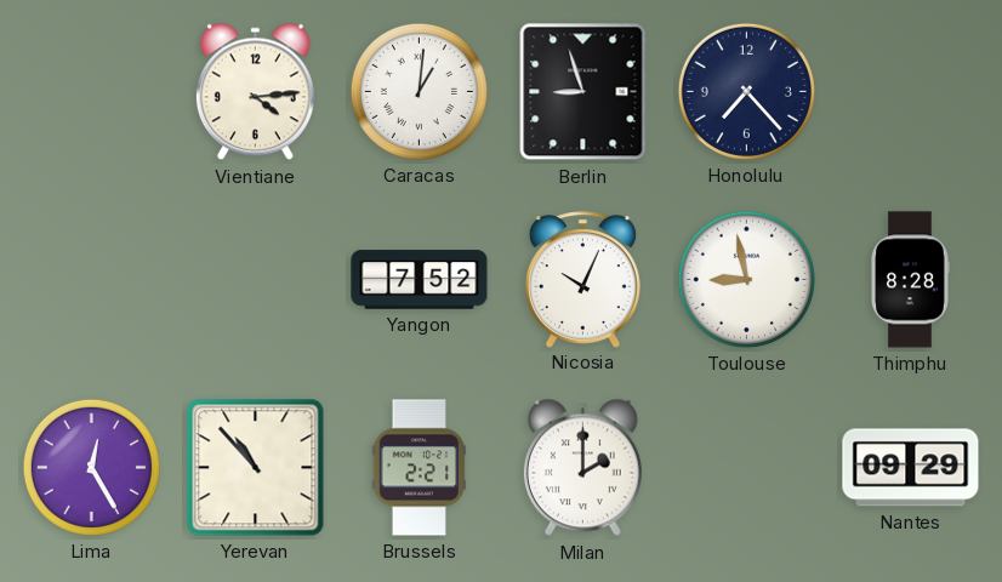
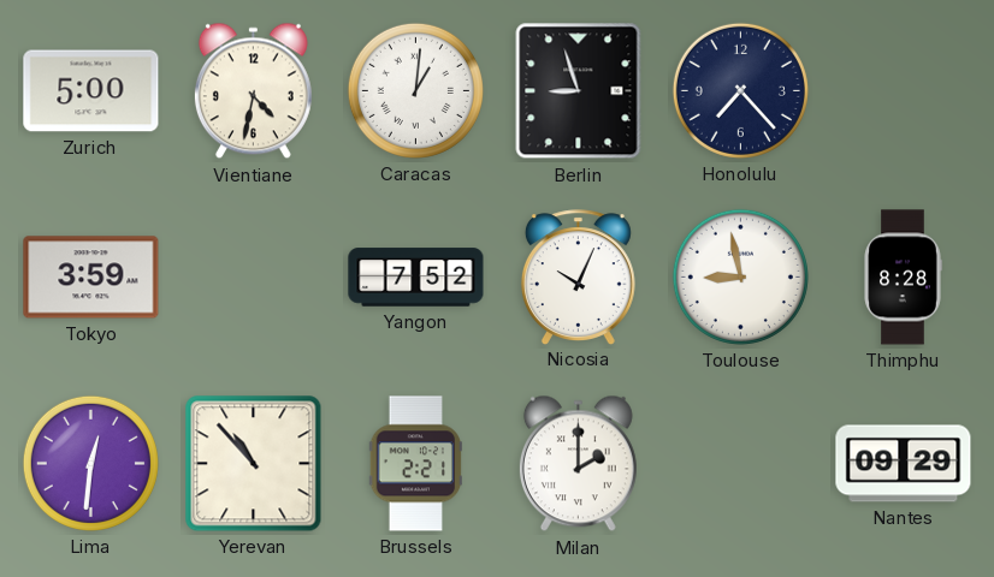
Zurich: none -> 5:00 (91, 91)
Vientiane: 4:14 -> 4:32 (253, 91)
Tokyo: none -> 3:59 (91, 278)
Lima: 12:25 -> 12:31 (90, 463)
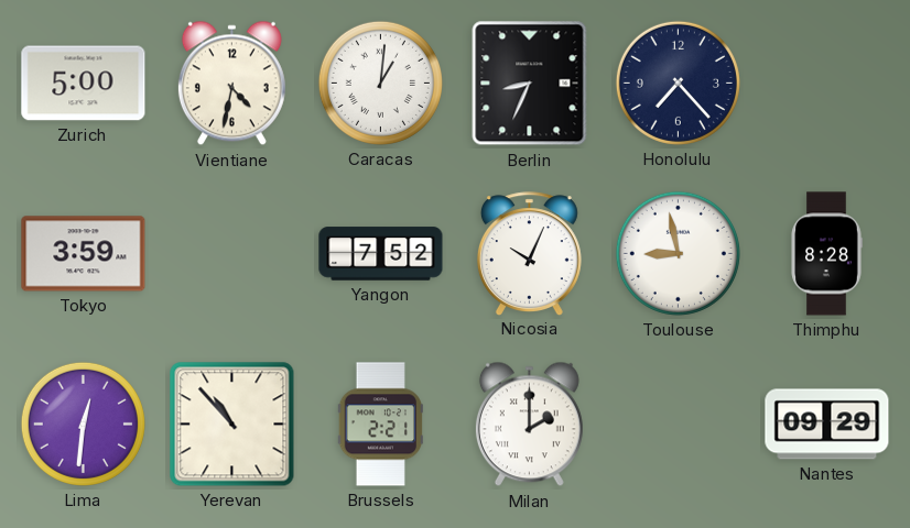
Berlin: 8:57 -> 8:34 (530, 84)
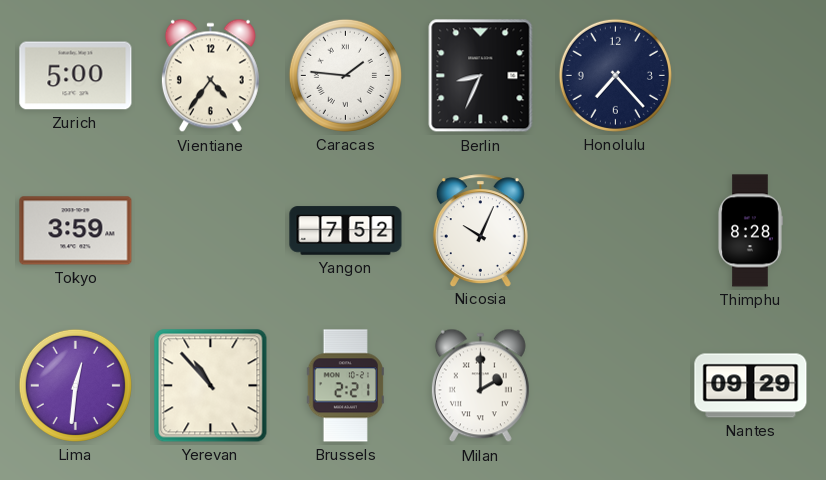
Vientiane: 4:32 -> 4:36 (210, 76)
Caracas: 1:01 -> 1:46 (345, 75)
Toulouse: 8:58 -> none (678, 253)
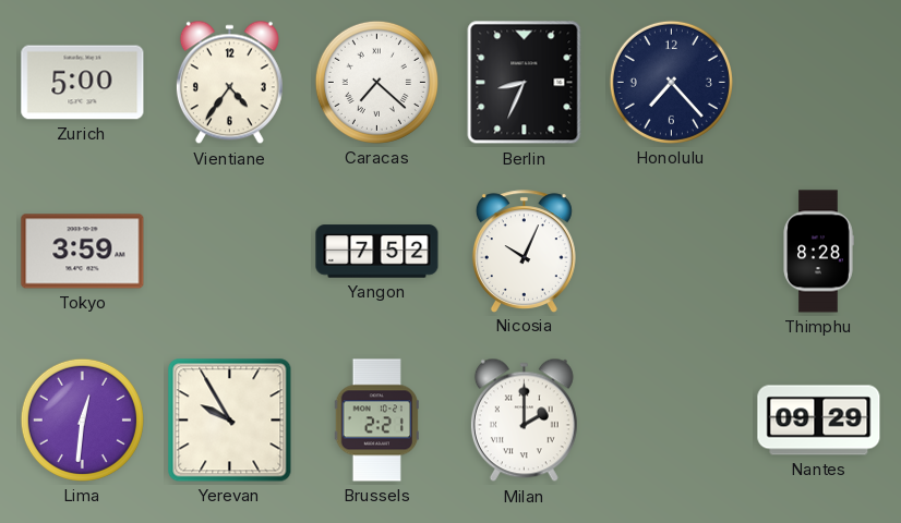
Caracas: 1:46 -> 7:22 (376, 82)
Yerevan: 10:53 -> 9:55 (230, 421)
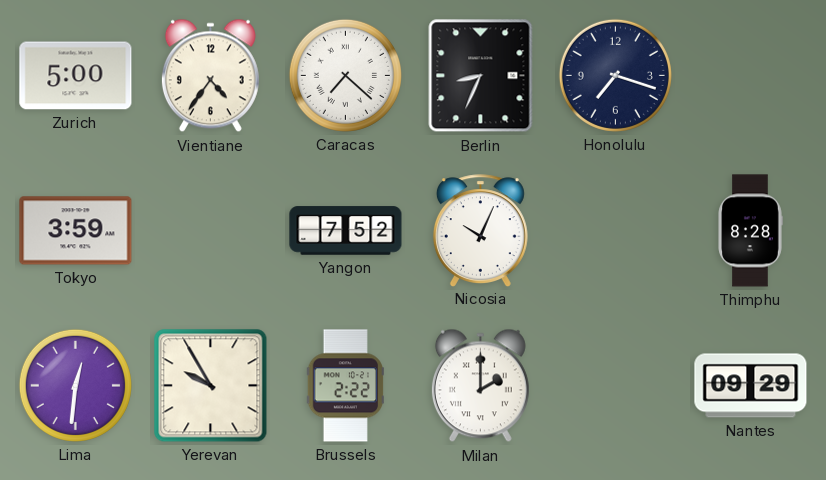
Honolulu: 7:23 -> 7:18 (615, 75)
Brussels: 2:21 -> 2:22 (345, 386)
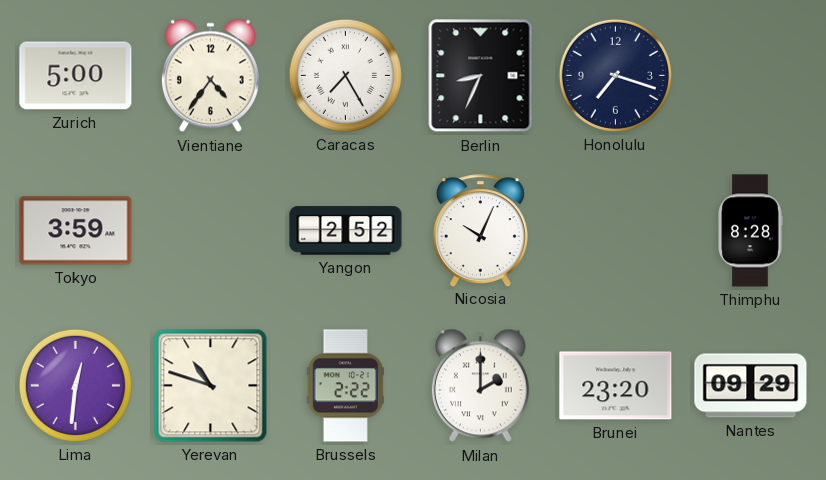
Caracas: 7:22 -> 7:25 (345, 75)
Yangon: 7:52 -> 2:52 (346, 231)
Yerevan: 9:55 -> 10:48 (211, 386)
Brunei: none -> 23:20 (616, 386)
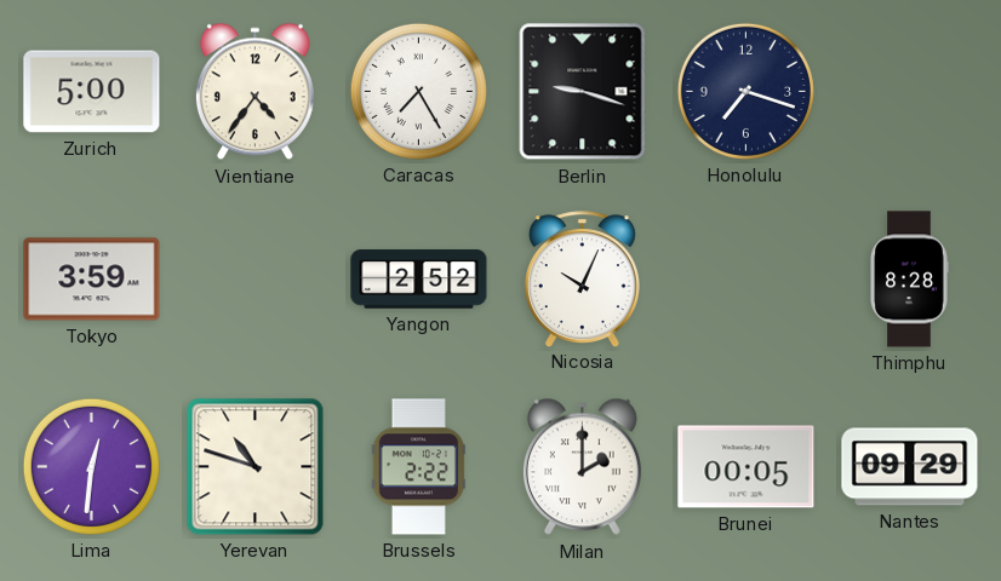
Berlin: 8:34 -> 9:18 (583, 92)
Brunei: 23:20 -> 00:05 (747, 467)
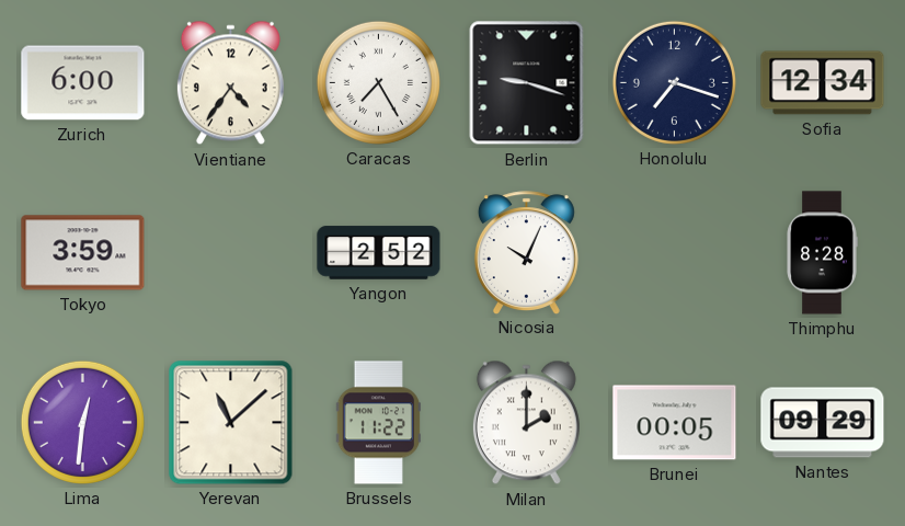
Zurich: 5:00 -> 6:00 (83, 83)
Sofia: none -> 12:34 (823, 83)
Yerevan: 10:48 -> 11:08 (231, 423)
Brussels: 2:22 -> 11:22 (378, 423)
